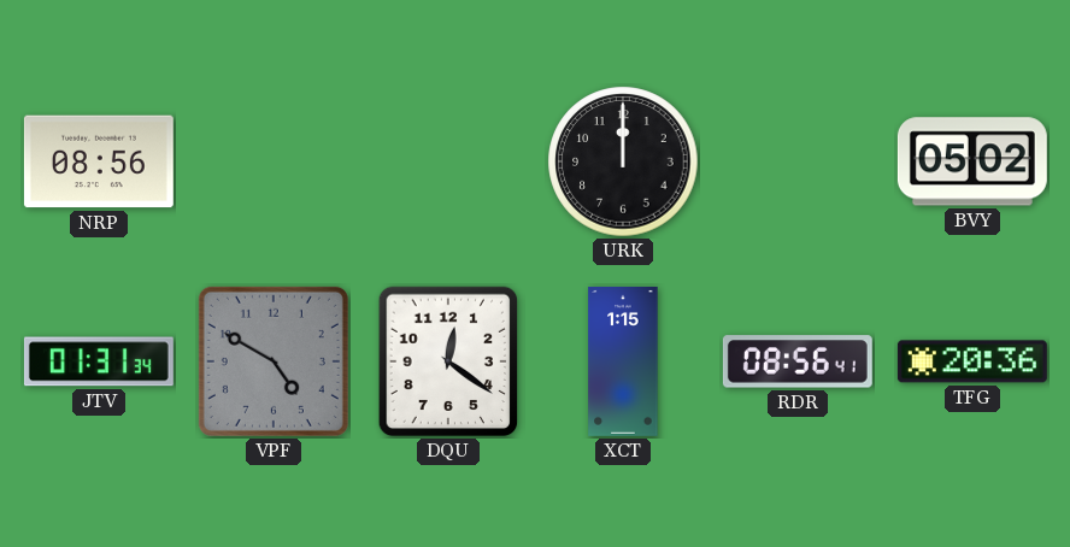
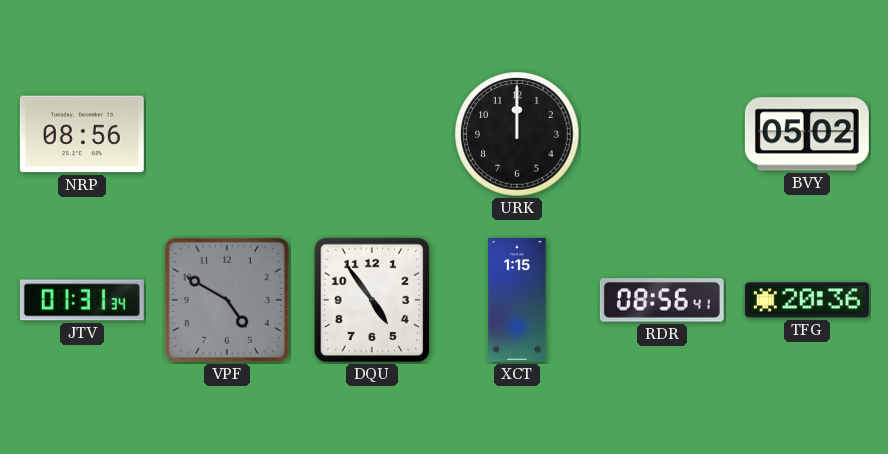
DQU: 12:21 -> 4:54 (372, 300)
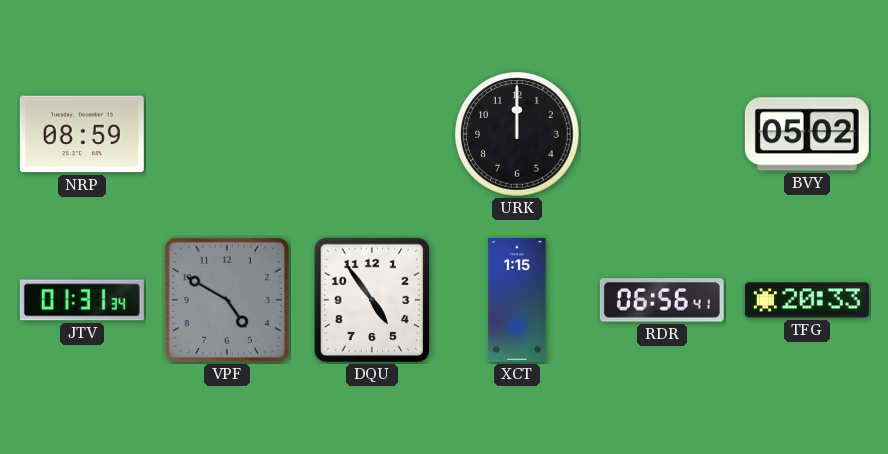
NRP: 08:56 -> 08:59 (82, 134)
RDR: 08:56 -> 06:56 (662, 300)
TFG: 20:36 -> 20:33 (807, 300)
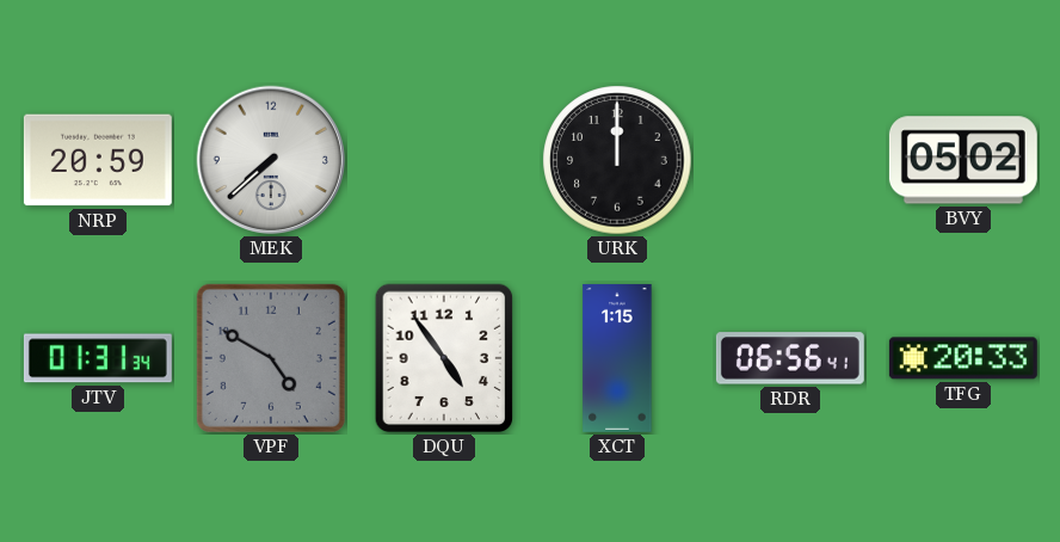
NRP: 08:59 -> 20:59 (98, 160)
MEK: none -> 7:38 (271, 160)
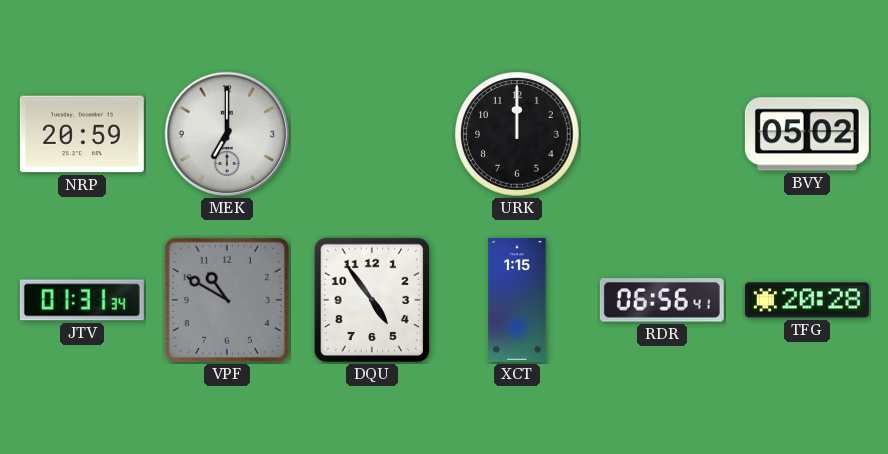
MEK: 7:38 -> 7:00 (227, 134)
VPF: 4:50 -> 10:50 (227, 300)
TFG: 20:33 -> 20:28 (807, 300)
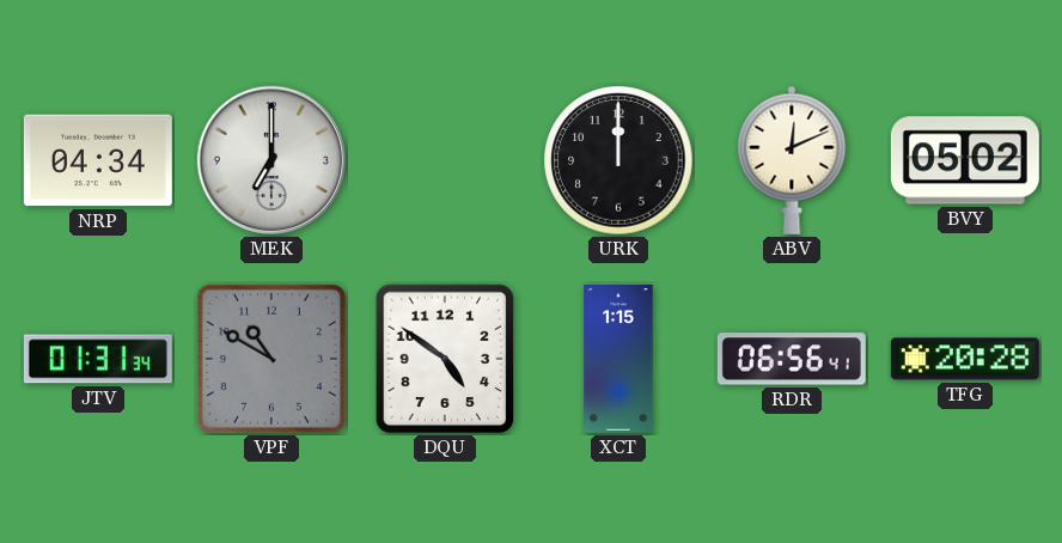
NRP: 20:59 -> 04:34 (98, 160)
ABV: none -> 12:11 (792, 160)
DQU: 4:54 -> 4:51 (445, 359)
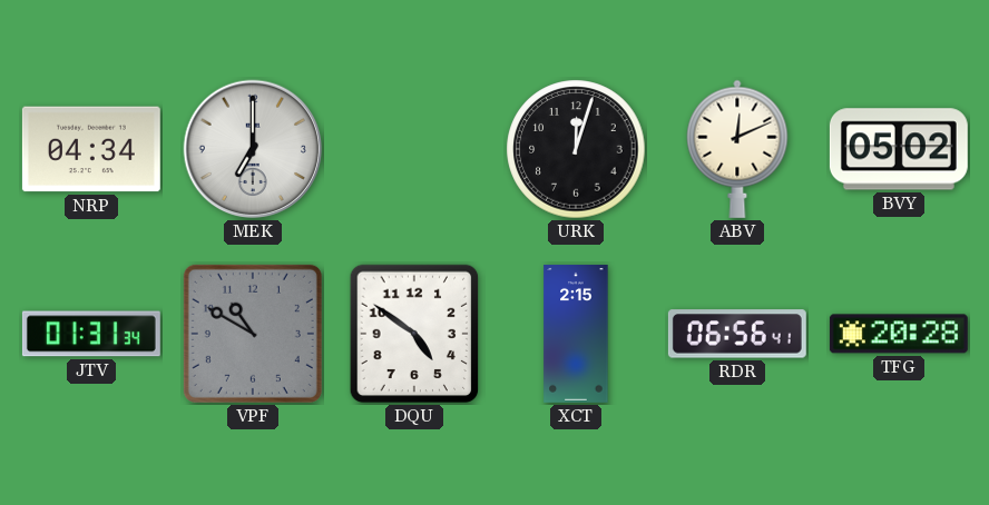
URK: 12:00 -> 12:03 (576, 149)
XCT: 1:15 -> 2:15 (576, 334)
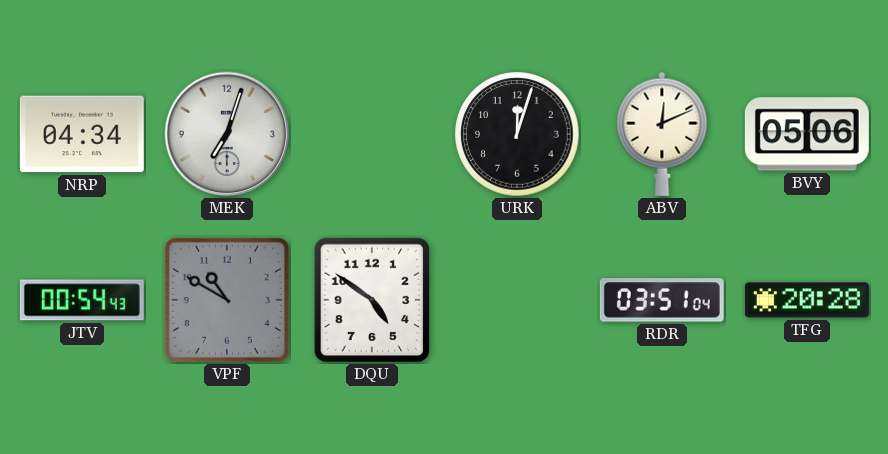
MEK: 7:00 -> 7:03 (227, 134)
BVY: 05:02 -> 05:06 (807, 134)
JTV: 01:31 -> 00:54 (82, 300)
XCT: 2:15 -> none (576, 334)
RDR: 06:56 -> 03:51 (662, 300)
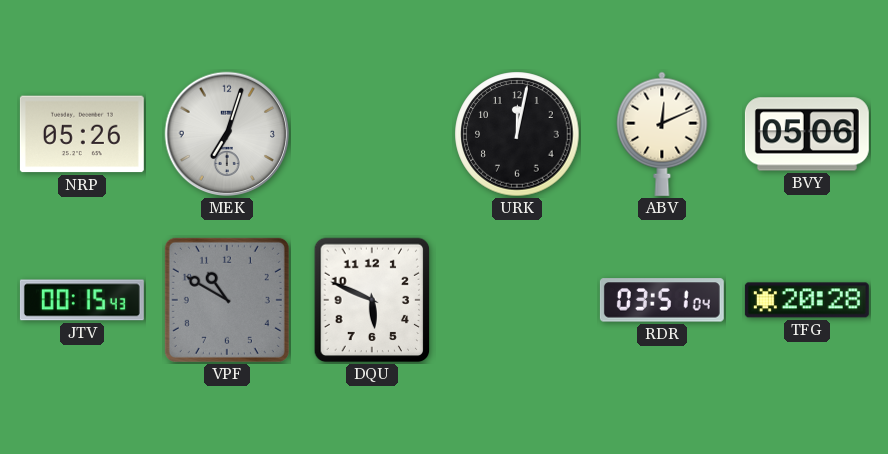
NRP: 04:34 -> 05:26 (82, 134)
URK: 12:03 -> 12:02 (517, 134)
JTV: 00:54 -> 00:15 (82, 300)
DQU: 4:51 -> 5:49 (372, 300)
